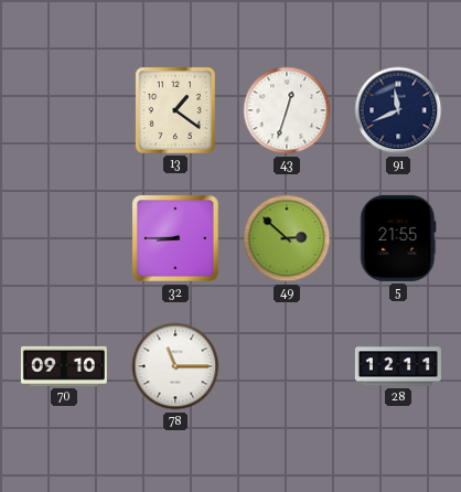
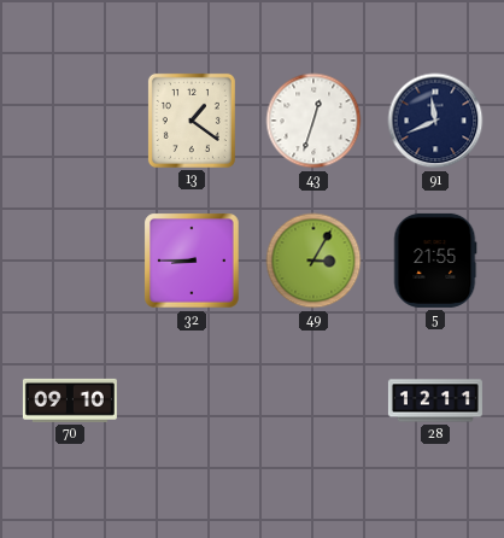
49: 2:52 -> 3:05 (313, 261)
78: 11:15 -> none (175, 366)
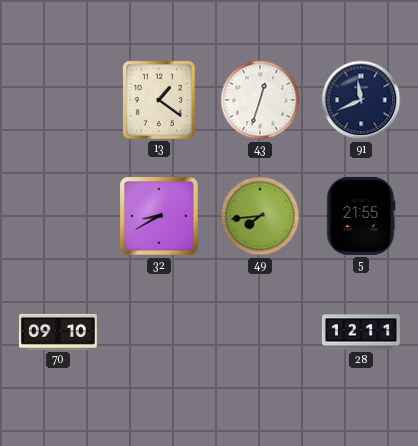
32: 8:45 -> 8:40 (159, 216)
49: 3:05 -> 7:44 (260, 216)
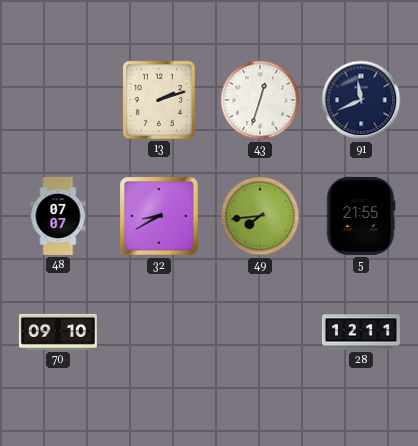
13: 1:21 -> 2:12 (159, 100)
48: none -> 07:07 (58, 216)
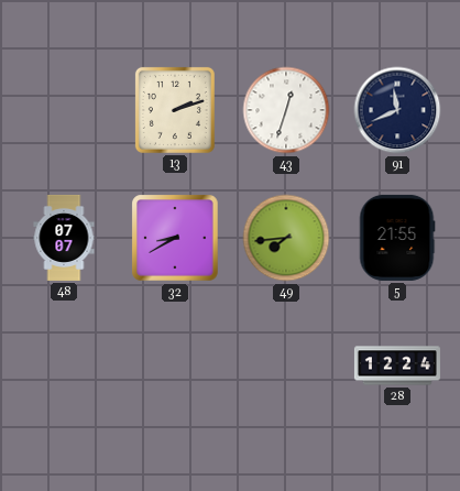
70: 09:10 -> none (58, 332)
28: 12:11 -> 12:24 (397, 365)
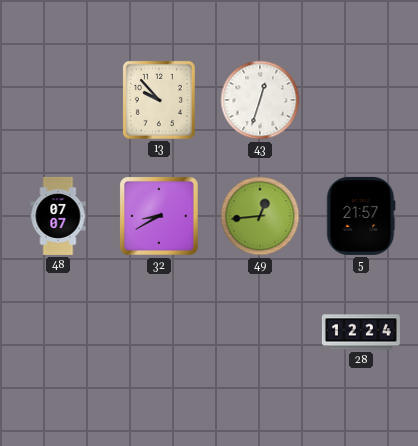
13: 2:12 -> 9:53 (159, 100)
91: 11:41 -> none (397, 110)
49: 7:44 -> 12:44 (260, 216)
5: 21:55 -> 21:57 (361, 216)
